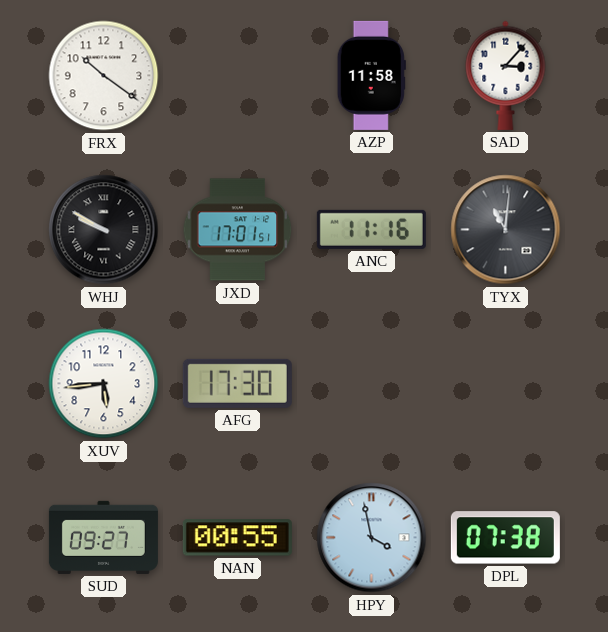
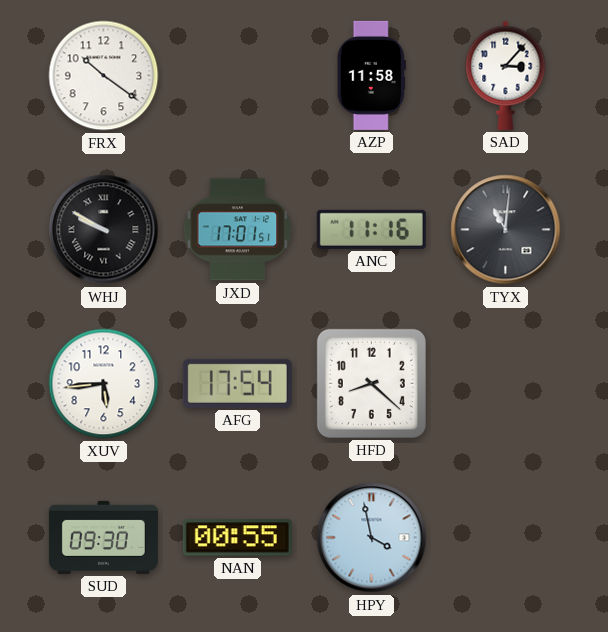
AFG: 17:30 -> 17:54 (237, 383)
HFD: none -> 8:22 (371, 383)
SUD: 09:27 -> 09:30 (103, 537)
DPL: 07:38 -> none (505, 538)
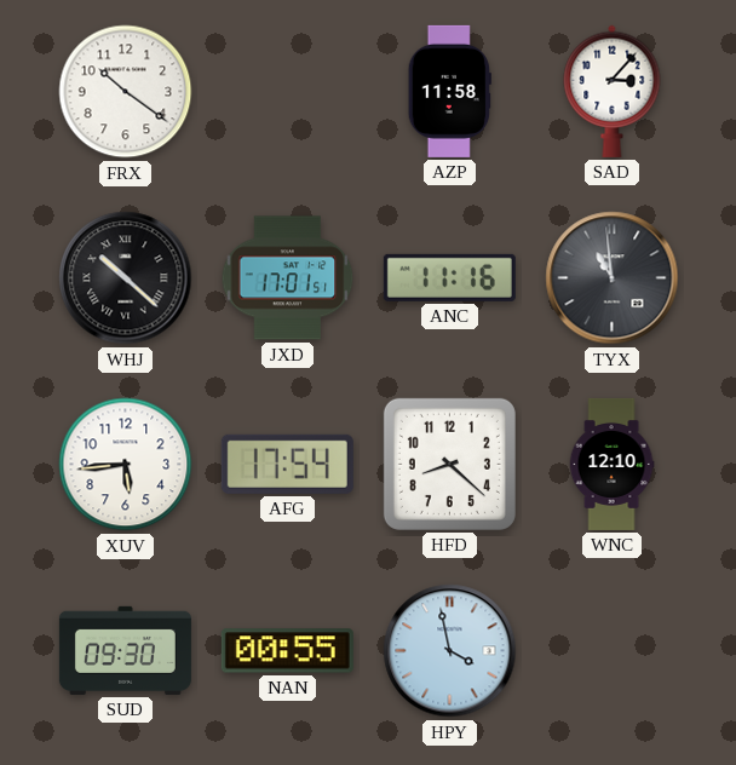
WHJ: 9:50 -> 10:22 (126, 278)
TYX: 11:01 -> 10:59 (613, 278)
WNC: none -> 12:10 (611, 464)
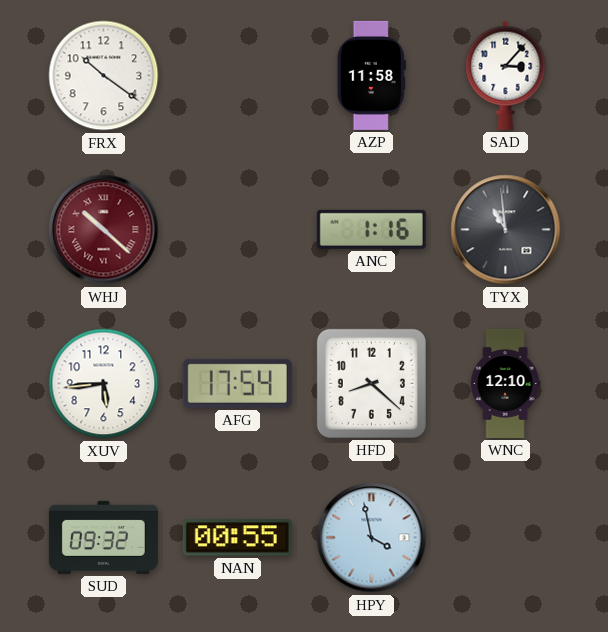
WHJ dial: black -> burgundy (104, 230)
JXD: 17:01 -> none (288, 278)
ANC: 11:16 -> 1:16 (371, 229)
SUD: 09:30 -> 09:32 (103, 537)
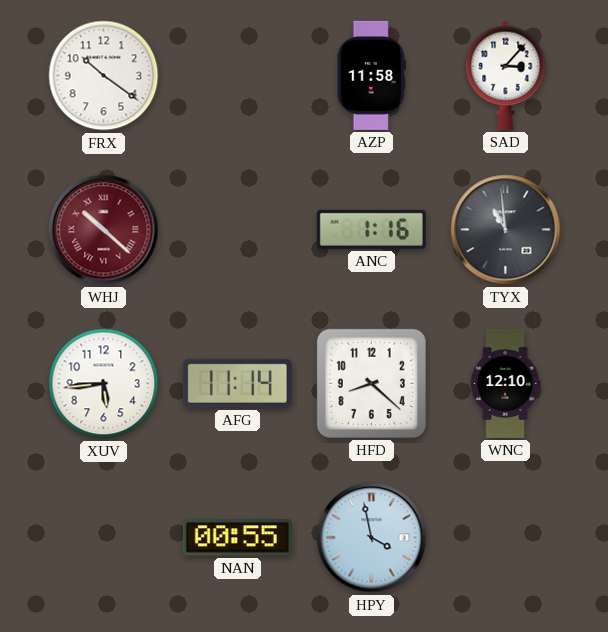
AFG: 17:54 -> 11:14 (237, 383)
SUD: 09:32 -> none (103, 537)
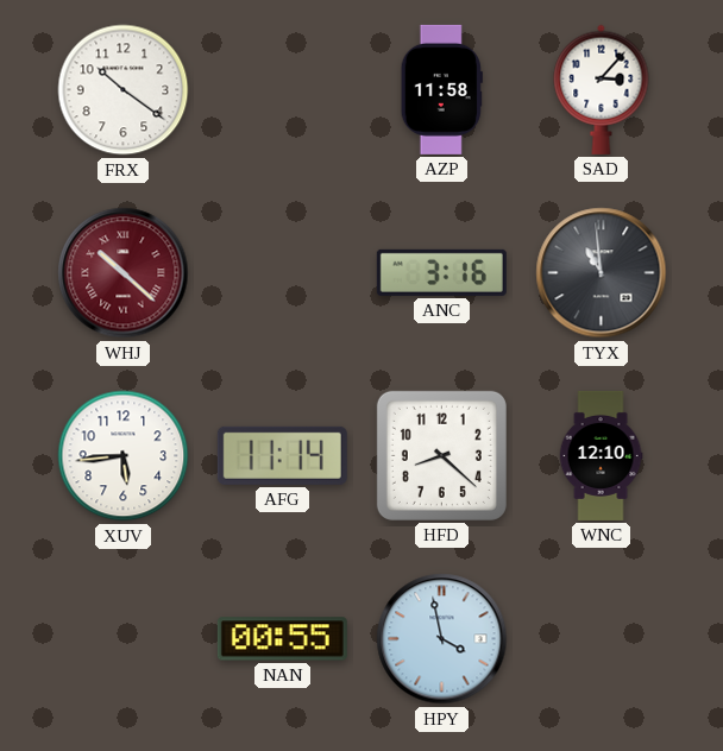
ANC: 1:16 -> 3:16 (441, 272)
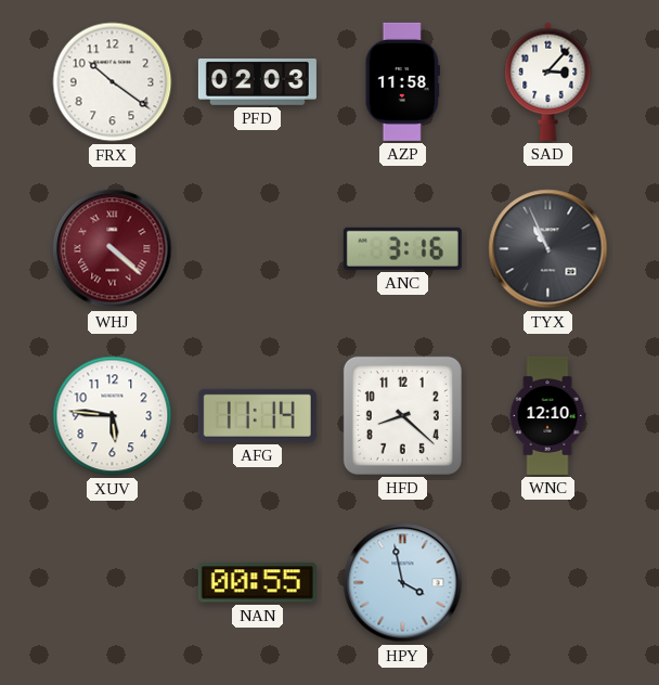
PFD: none -> 02:03 (257, 82)
WHJ: 10:22 -> 4:22 (113, 249)
TYX: 10:59 -> 10:56 (548, 249)
XUV: 5:44 -> 5:46 (113, 416)
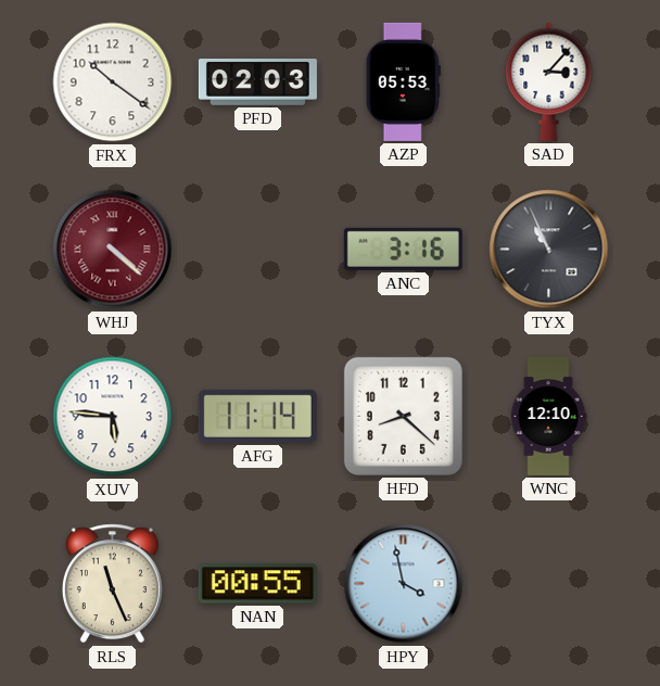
AZP: 11:58 -> 05:53 (403, 81)
RLS: none -> 11:26 (112, 584)
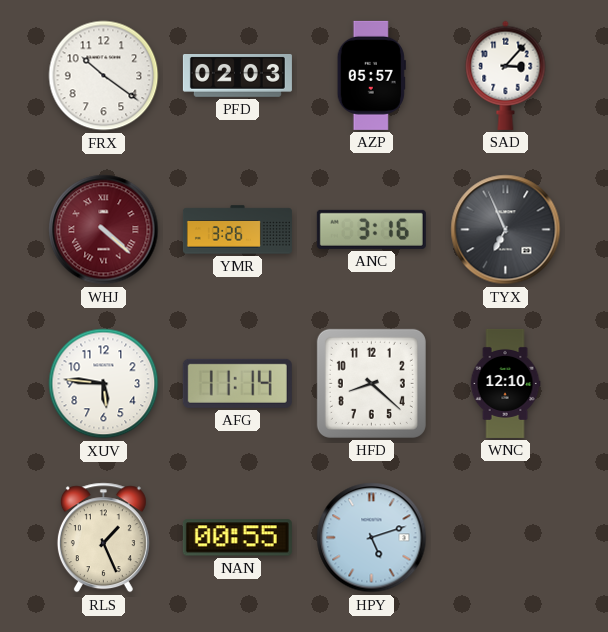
AZP: 05:53 -> 05:57 (371, 75)
YMR: none -> 3:26 (237, 230)
TYX: 10:56 -> 6:56 (506, 230)
RLS: 11:26 -> 1:26 (103, 538)
HPY: 3:58 -> 5:12 (372, 538)
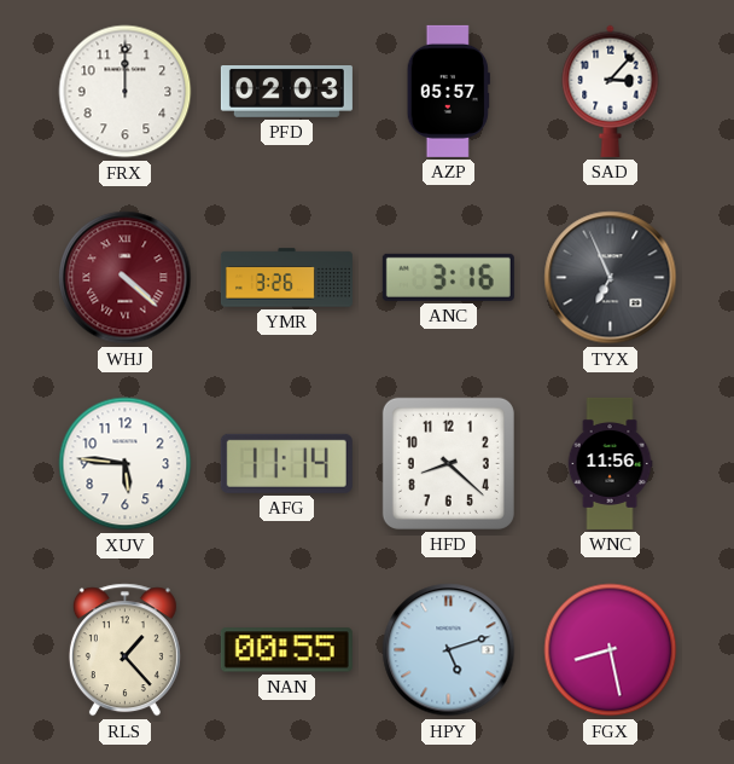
FRX: 10:21 -> 12:00 (126, 92)
WNC: 12:10 -> 11:56 (610, 463)
RLS: 1:26 -> 1:23 (124, 650)
FGX: none -> 8:28 (611, 650)
